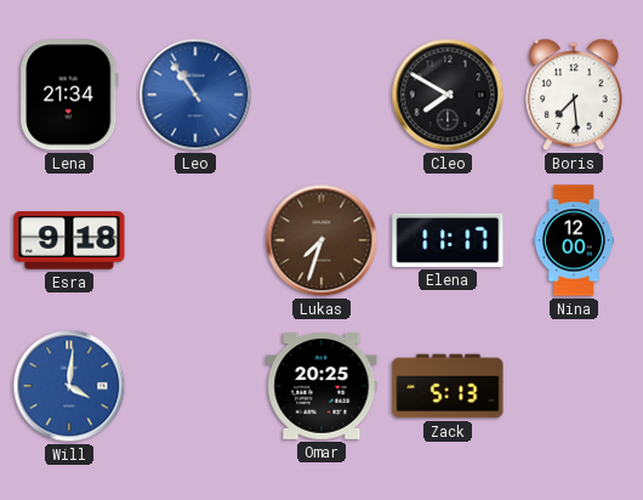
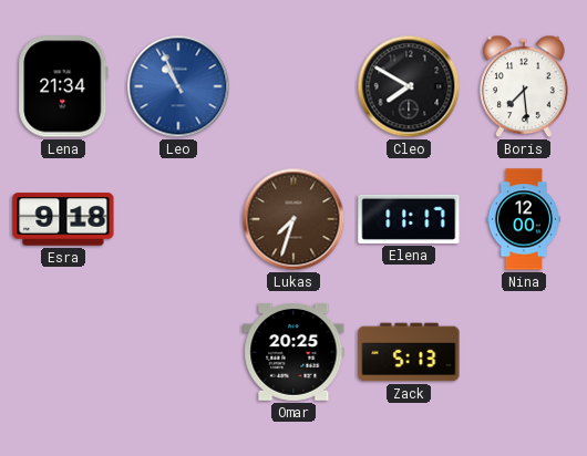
Leo: 10:54 -> 10:56 (178, 86)
Will: 4:01 -> none (69, 386)
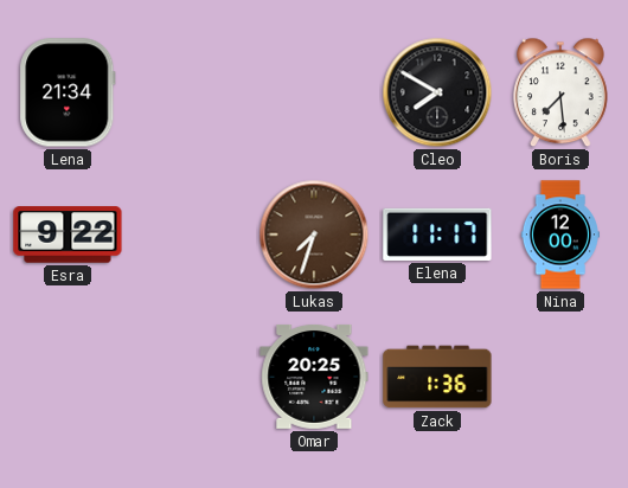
Leo: 10:56 -> none (178, 86)
Esra: 9:18 -> 9:22 (68, 235)
Zack: 5:13 -> 1:36 (437, 377)
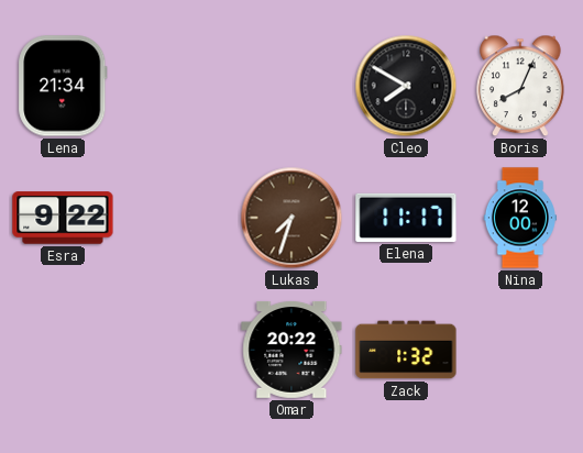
Boris: 7:29 -> 8:04 (520, 86)
Omar: 20:25 -> 20:22 (291, 350)
Zack: 1:36 -> 1:32 (406, 350)
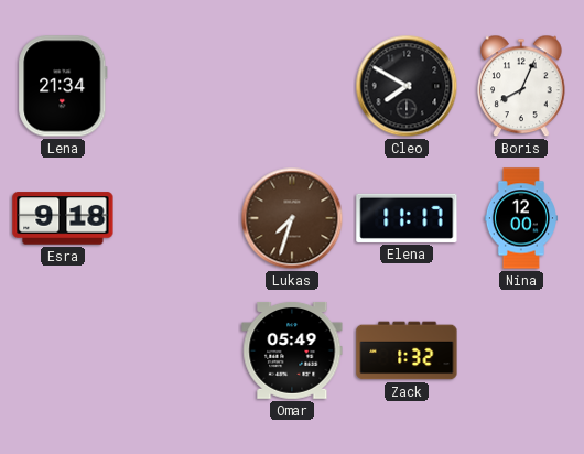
Esra: 9:22 -> 9:18 (63, 218)
Omar: 20:22 -> 05:49 (292, 350)
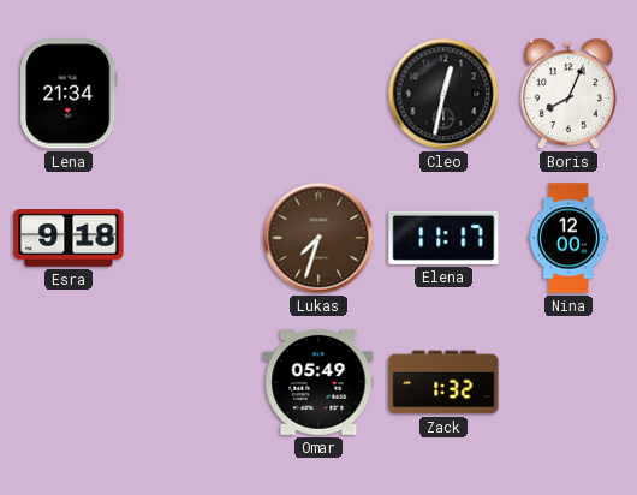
Cleo: 7:50 -> 12:32 (443, 94)
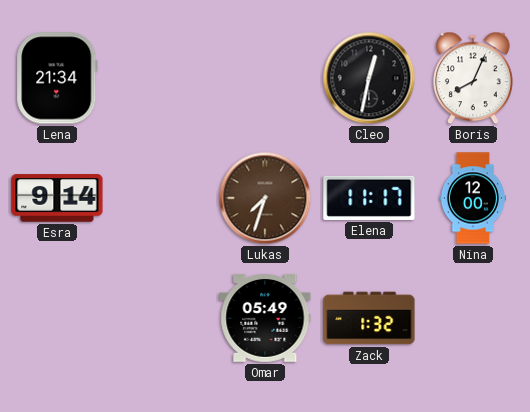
Esra: 9:18 -> 9:14 (57, 198)
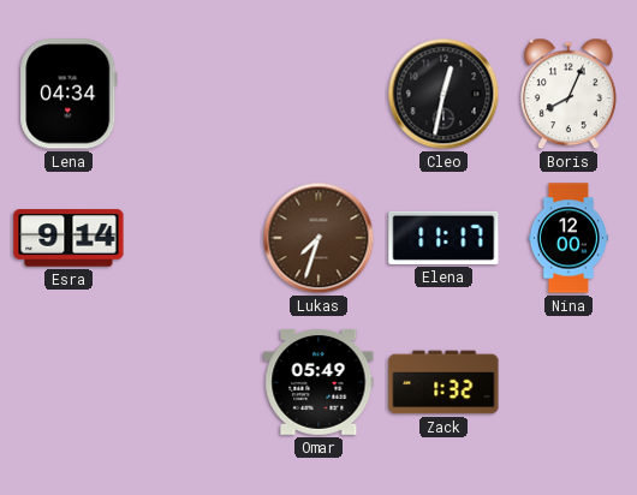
Lena: 21:34 -> 04:34 (69, 94)
